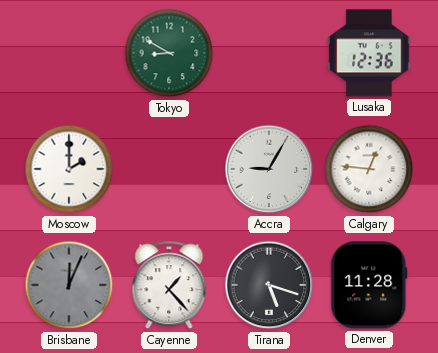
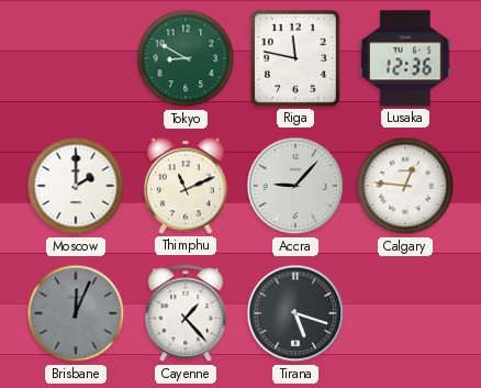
Riga: none -> 11:47 (297, 59)
Thimphu: none -> 11:11 (186, 186)
Accra: 9:05 -> 9:07 (295, 186)
Denver: 11:28 -> none (369, 285)
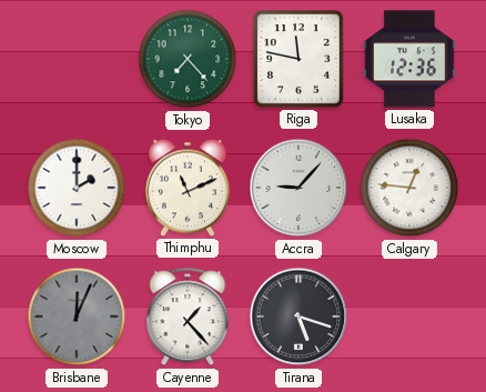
Tokyo: 8:50 -> 7:23 (188, 59)
